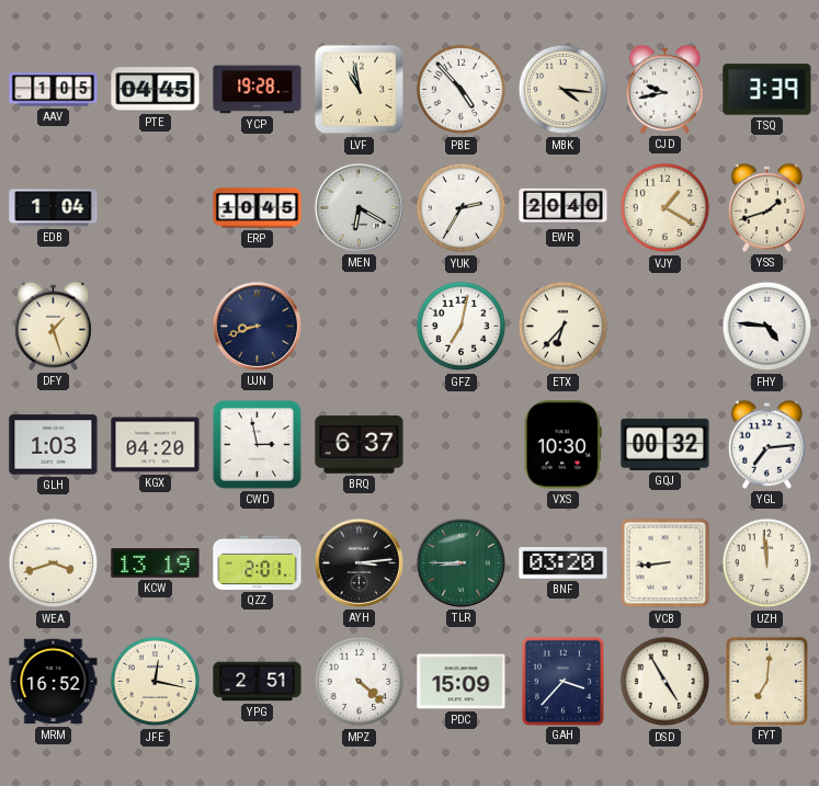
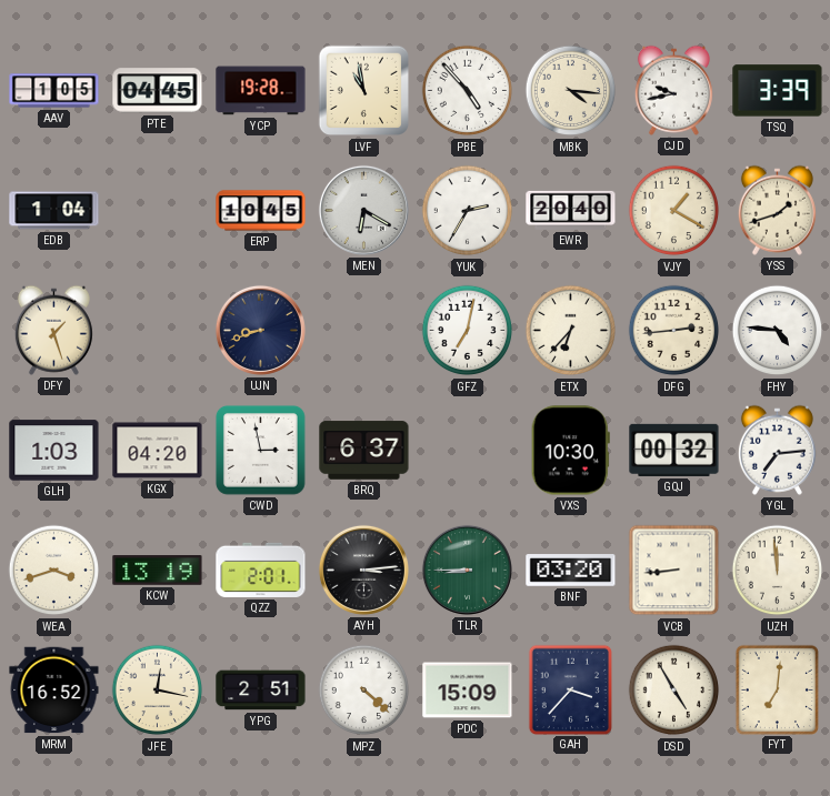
DFG: none -> 2:44 (674, 331)
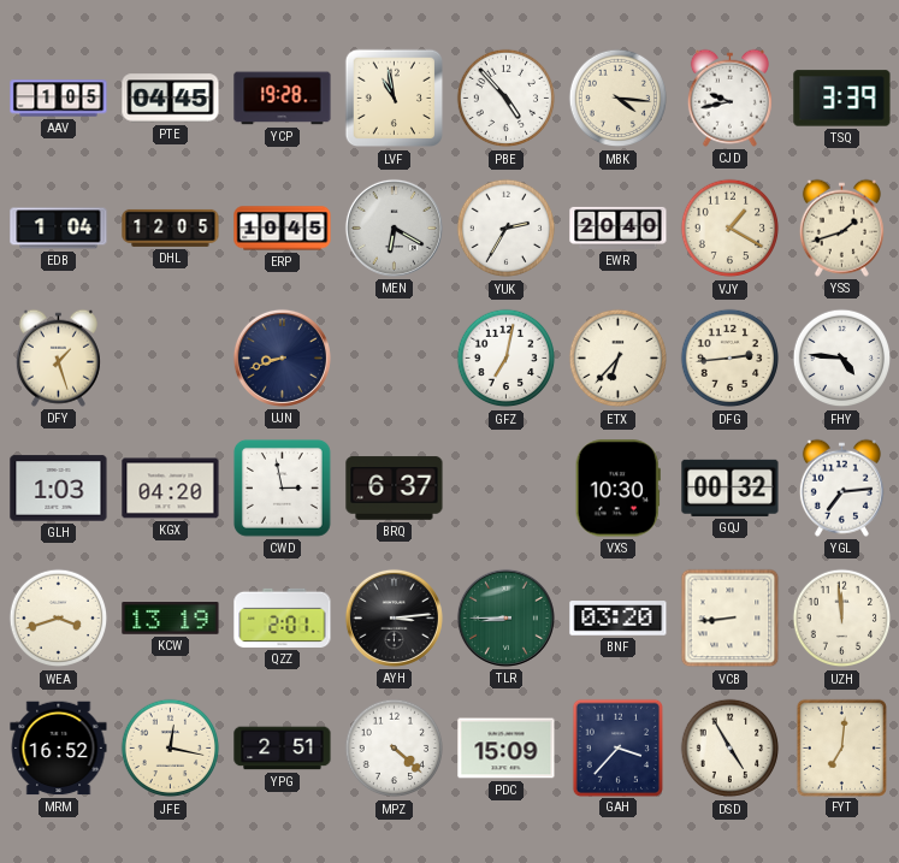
DHL: none -> 12:05 (171, 227)
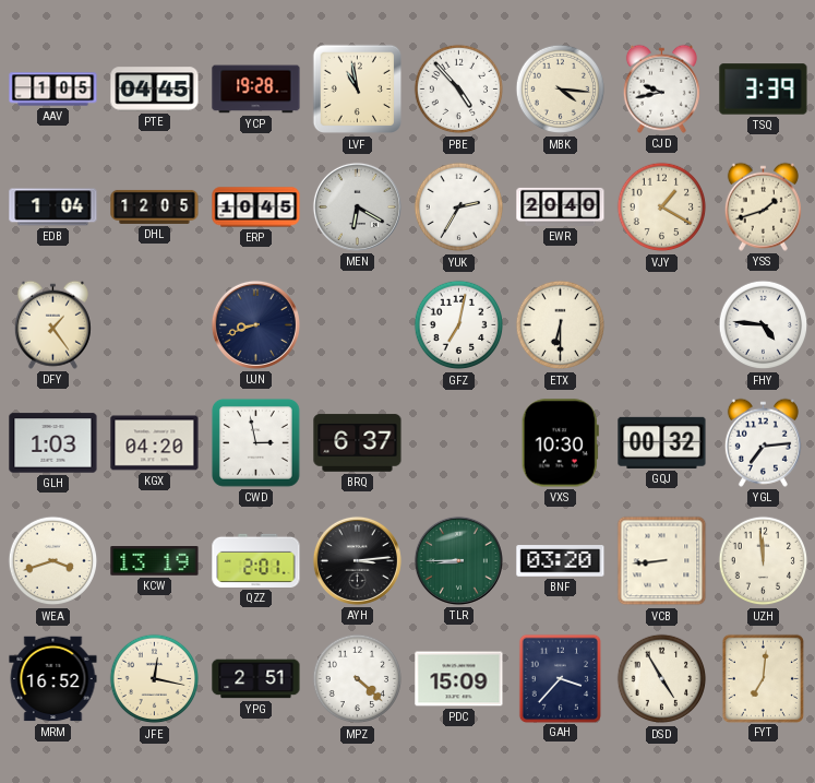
DFY: 1:27 -> 1:24 (52, 324)
ETX: 6:37 -> 6:30 (561, 325)
DFG: 2:44 -> none (731, 359)
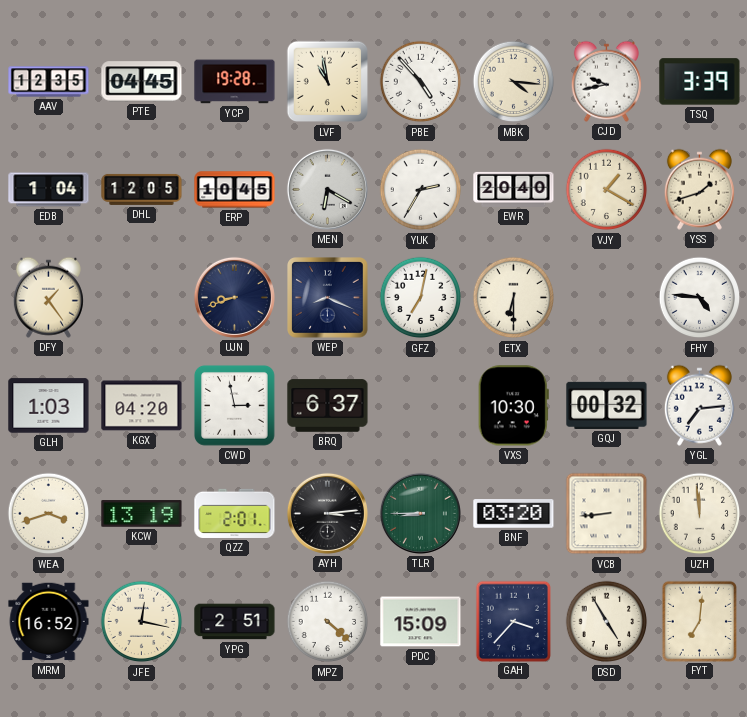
AAV: 1:05 -> 12:35 (49, 82)
WEP: none -> 8:19 (328, 298)
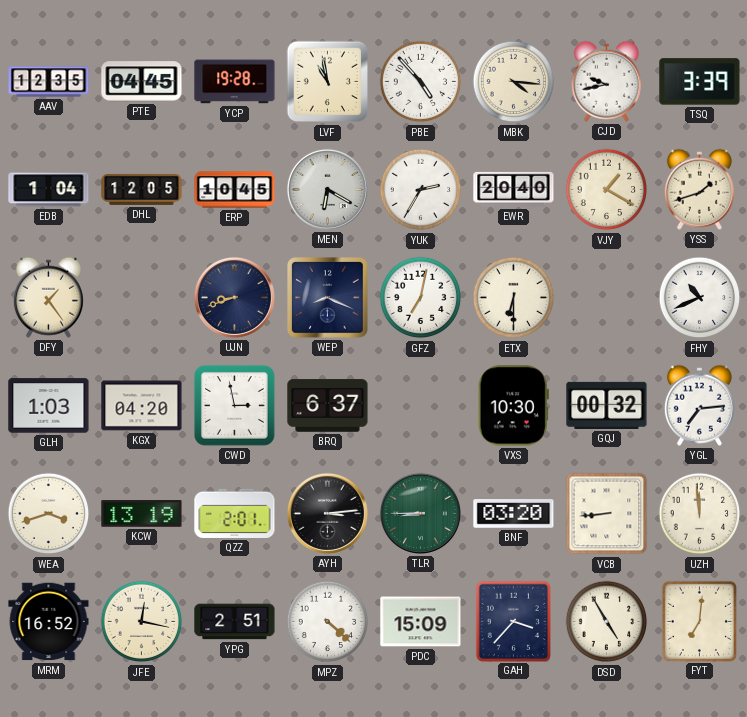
FHY: 4:46 -> 10:41 (700, 298)
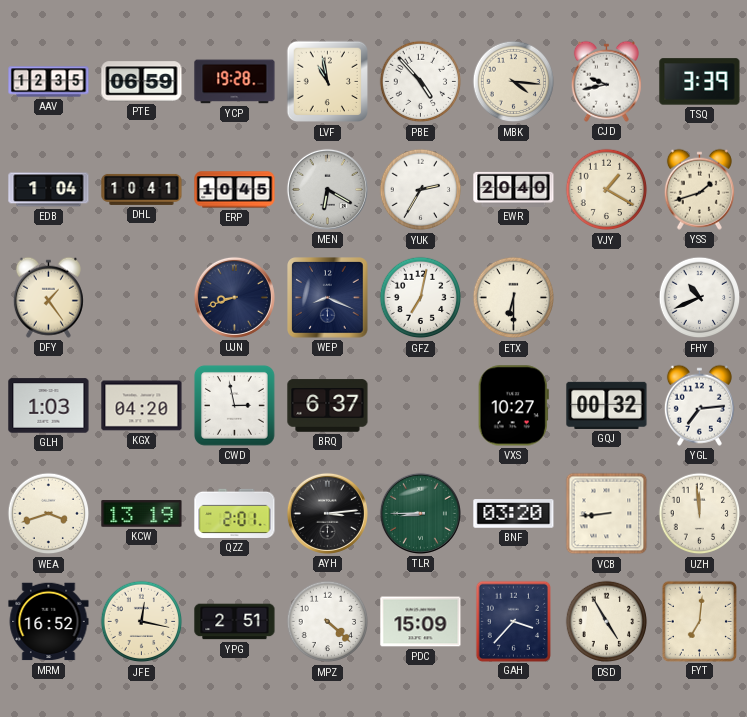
PTE: 04:45 -> 06:59 (142, 82)
DHL: 12:05 -> 10:41 (142, 189)
VXS: 10:30 -> 10:27 (513, 406)
